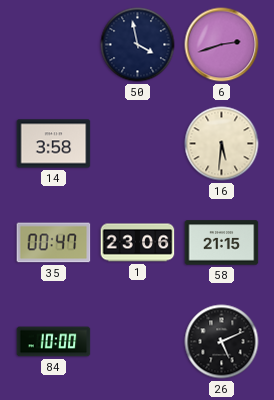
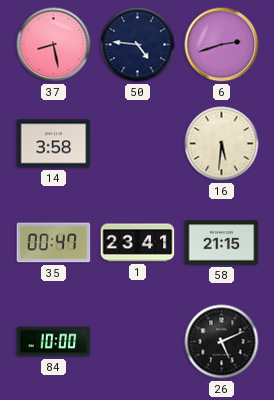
37: none -> 8:28 (54, 45)
50: 3:58 -> 4:46 (138, 45)
1: 23:06 -> 23:41 (138, 243)
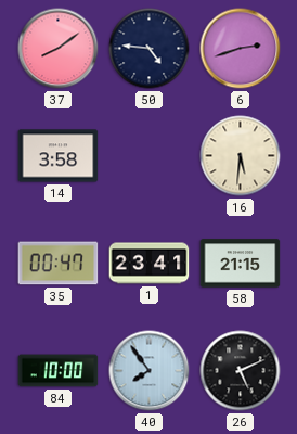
37: 8:28 -> 8:09 (59, 49)
40: none -> 7:54 (150, 371)
